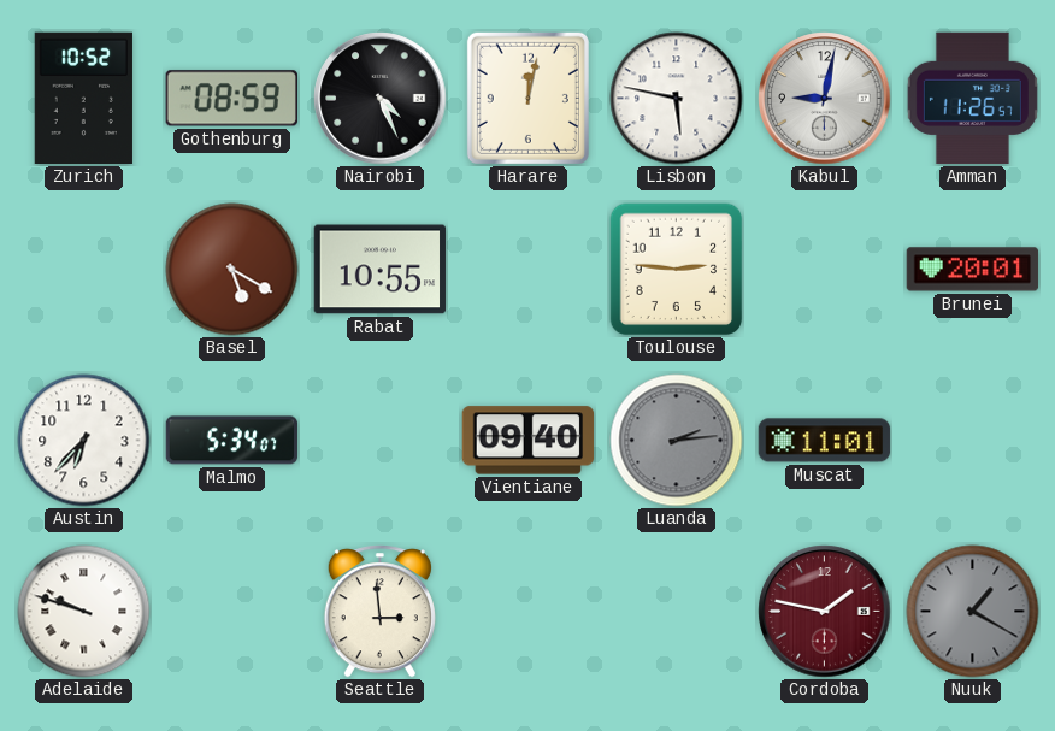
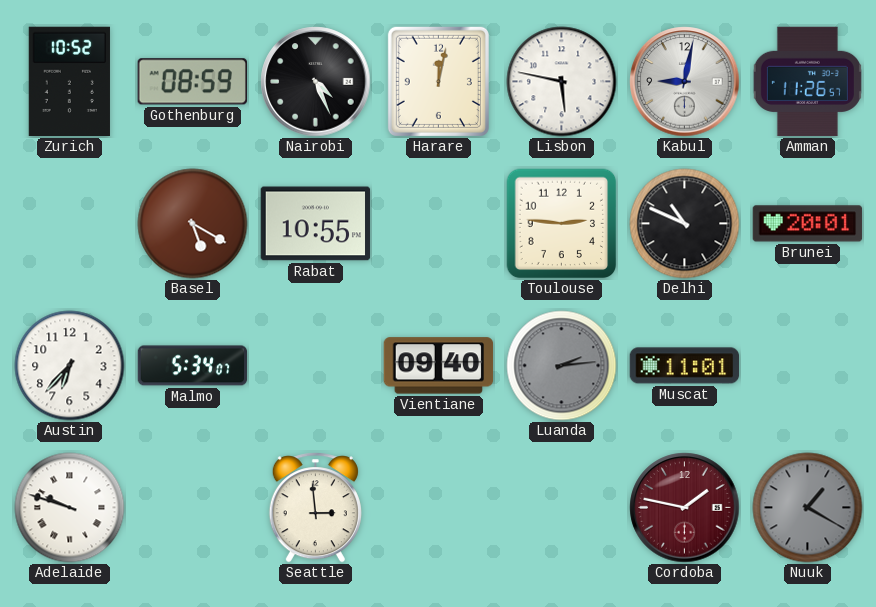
Delhi: none -> 10:49 (685, 224)
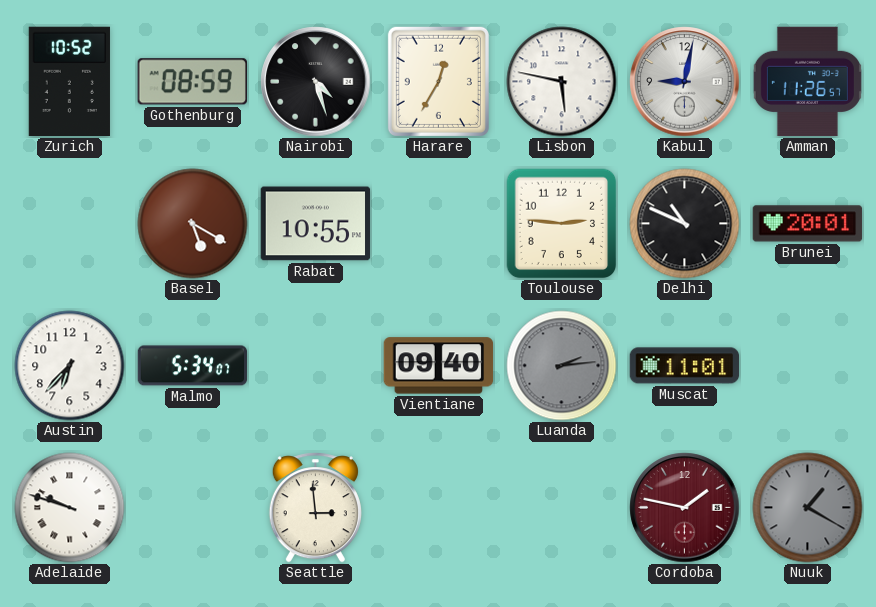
Nairobi: 4:26 -> 4:27 (316, 82)
Harare: 12:02 -> 12:35 (438, 81)
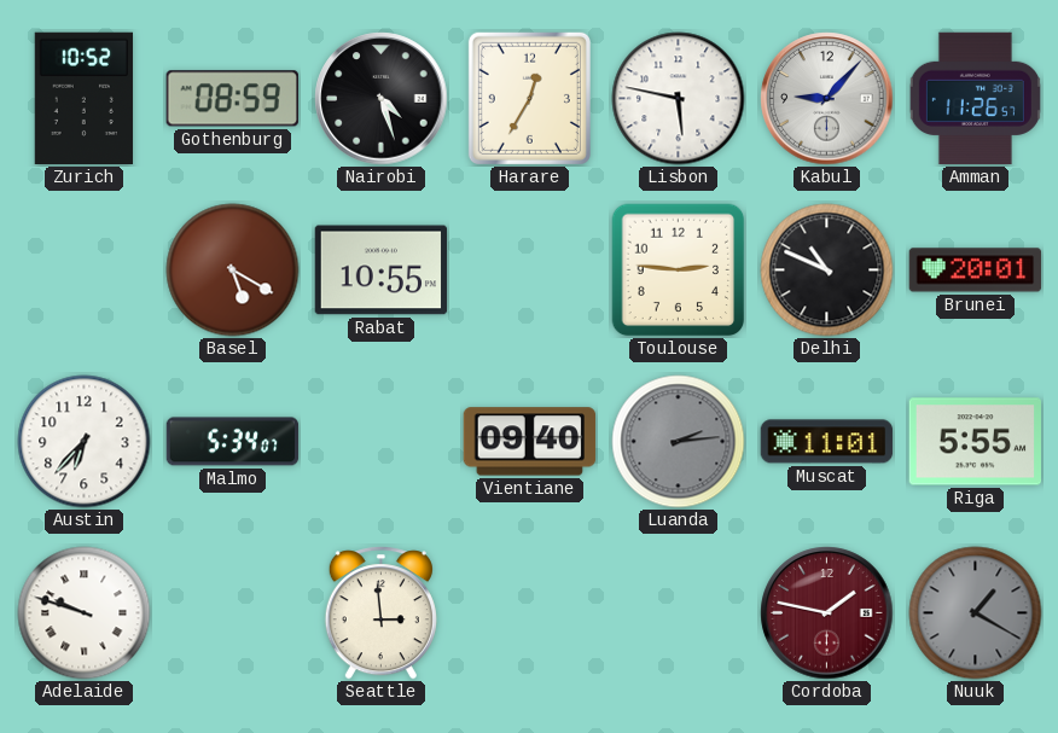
Kabul: 9:02 -> 9:07 (827, 99)
Riga: none -> 5:55 (975, 442)
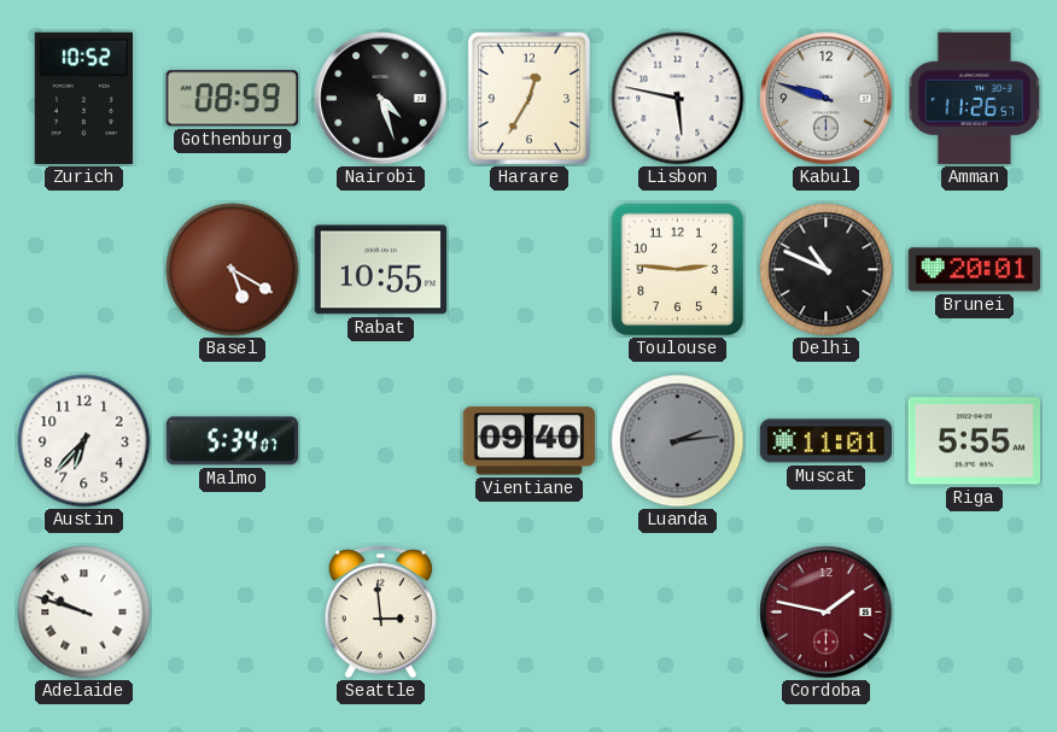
Kabul: 9:07 -> 9:48 (827, 99)
Nuuk: 1:20 -> none (976, 613)
